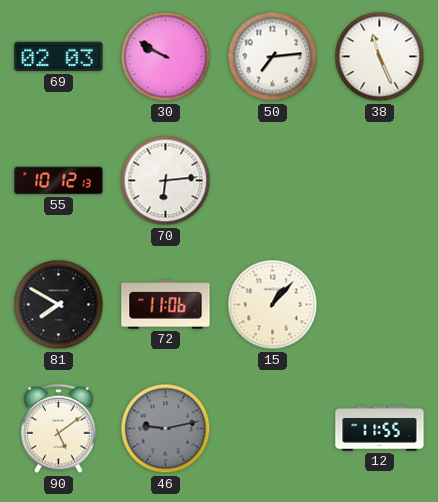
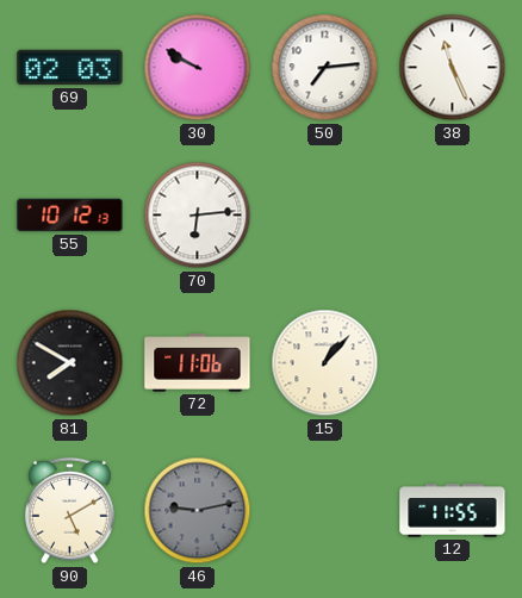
90: 5:09 -> 5:10 (70, 511)
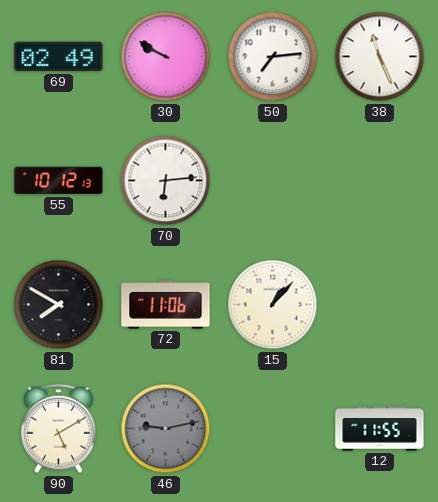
69: 02:03 -> 02:49 (59, 57)
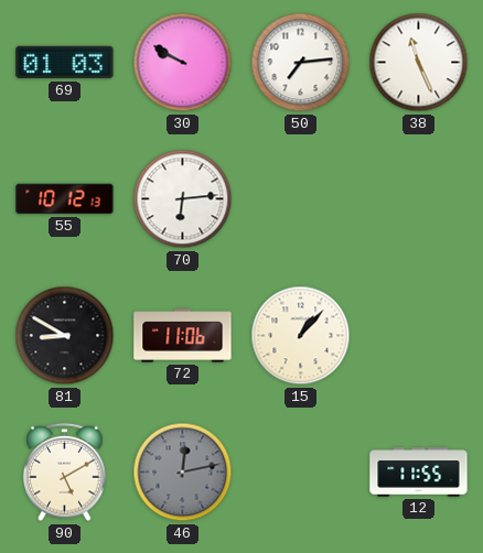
69: 02:49 -> 01:03 (65, 63)
81: 7:50 -> 8:50 (65, 336)
46: 9:13 -> 12:13 (183, 473)
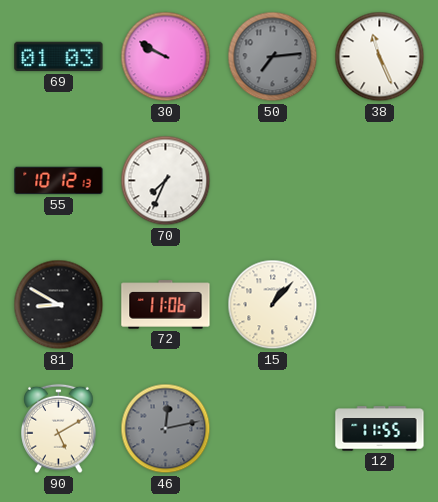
50 dial: white -> grey (273, 57)
70: 6:14 -> 7:34 (166, 181)
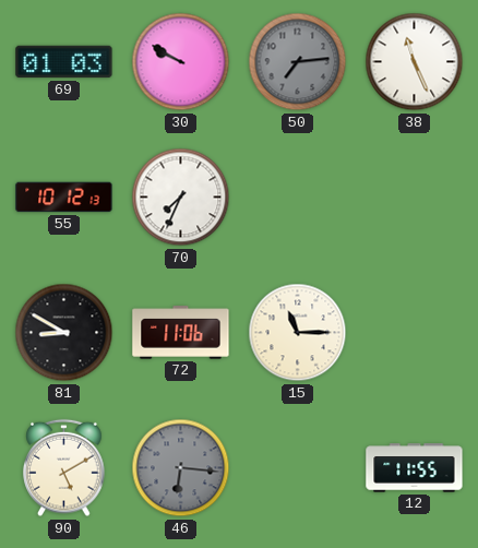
15: 1:07 -> 11:15 (298, 333)
46: 12:13 -> 6:16 (181, 468)
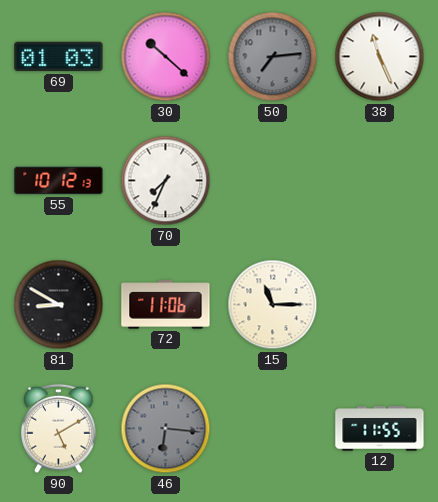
30: 9:50 -> 10:22 (166, 57)
